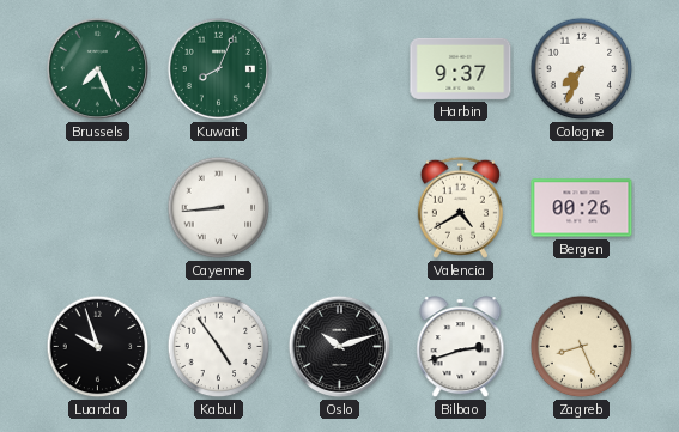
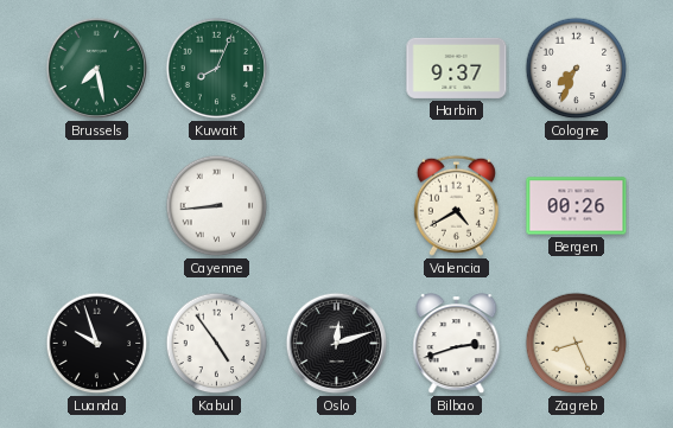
Brussels: 7:26 -> 7:28 (97, 69)
Oslo: 10:12 -> 12:12 (337, 344)
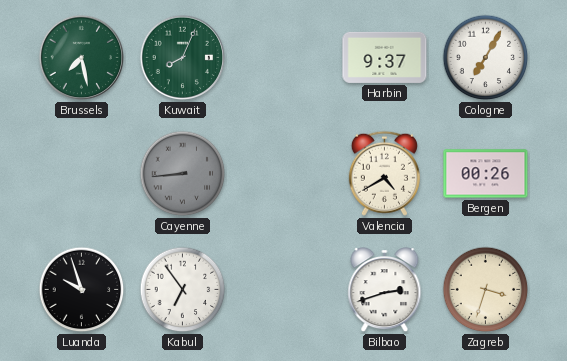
Cologne: 7:34 -> 7:05 (486, 58)
Cayenne dial: white -> grey (183, 174)
Kabul: 4:54 -> 6:54 (183, 290)
Oslo: 12:12 -> none (337, 344)
Zagreb: 8:26 -> 3:33 (486, 290)
